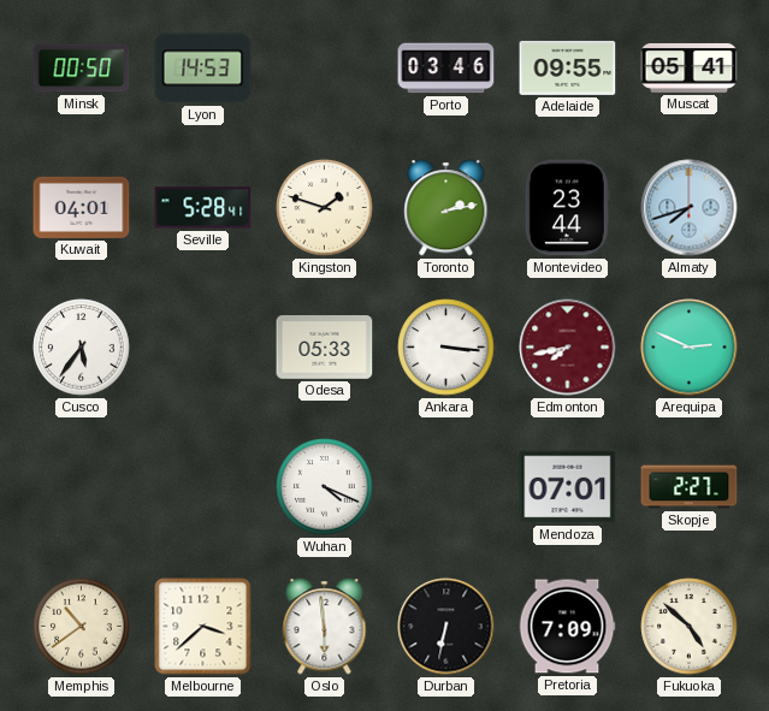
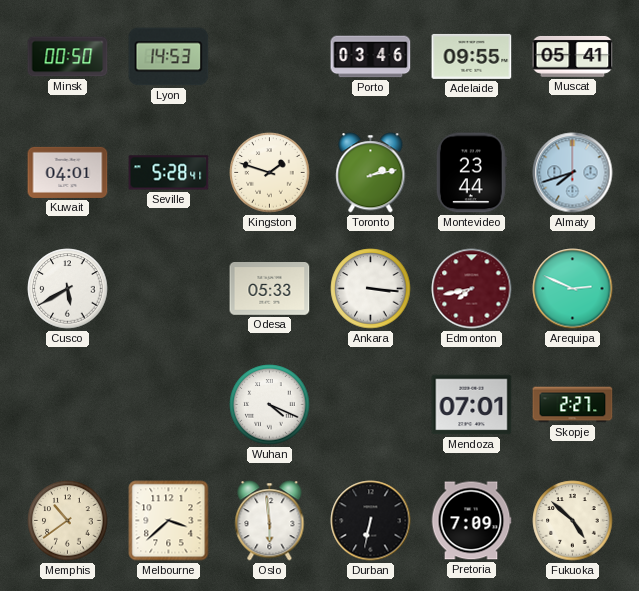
Cusco: 5:36 -> 5:40 (68, 289)
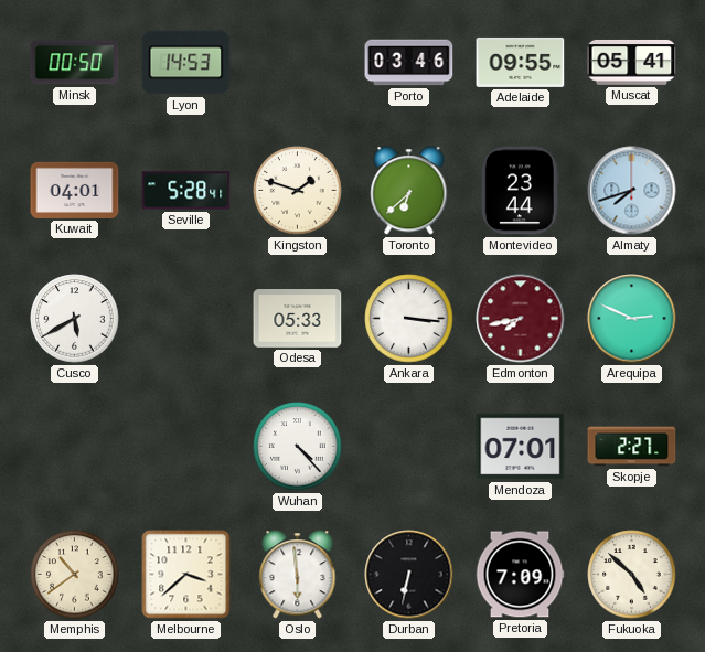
Toronto: 2:13 -> 6:38 (409, 191)
Wuhan: 4:19 -> 4:23 (298, 447)
